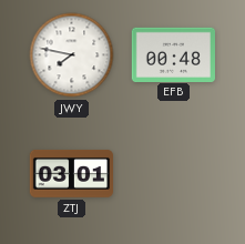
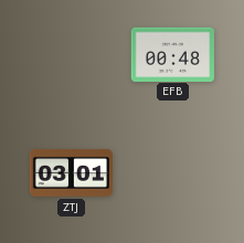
JWY: 7:47 -> none (72, 55)
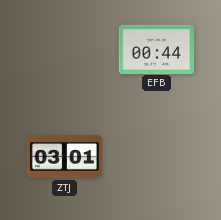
EFB: 00:48 -> 00:44 (156, 49)
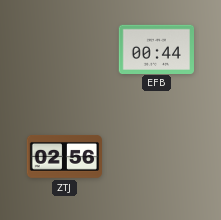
ZTJ: 03:01 -> 02:56 (65, 156)
